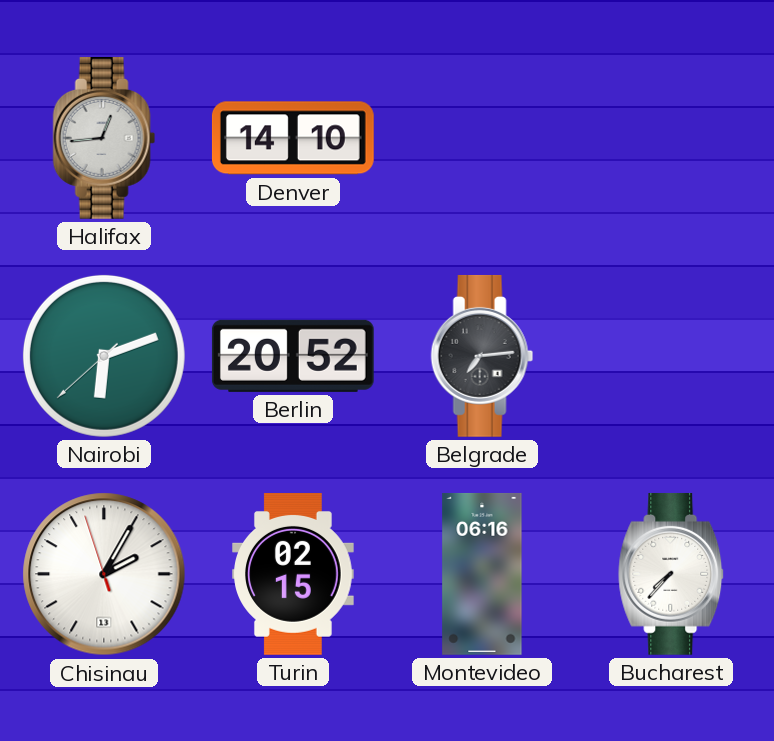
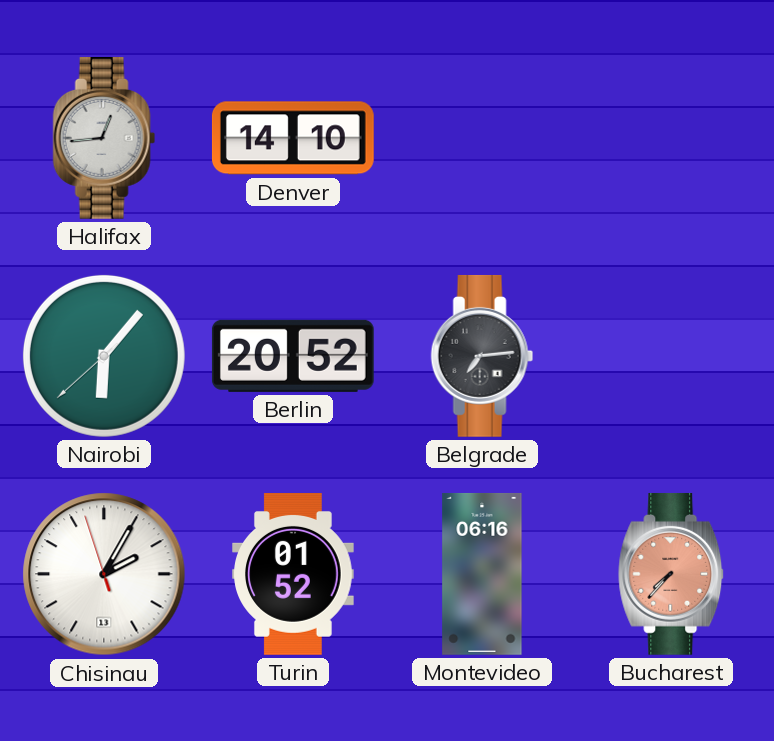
Nairobi: 6:11 -> 6:06 (104, 356)
Turin: 02:15 -> 01:52 (293, 575)
Bucharest dial: white -> salmon (672, 574)
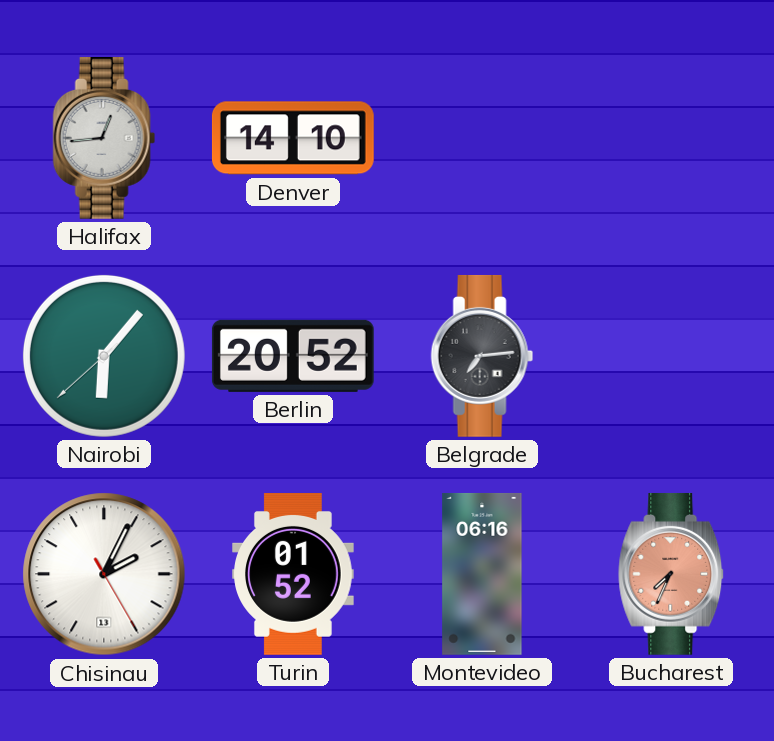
Chisinau: 2:04:57 -> 2:04:25 (104, 574)
Bucharest: 7:37 -> 7:34 (672, 574)
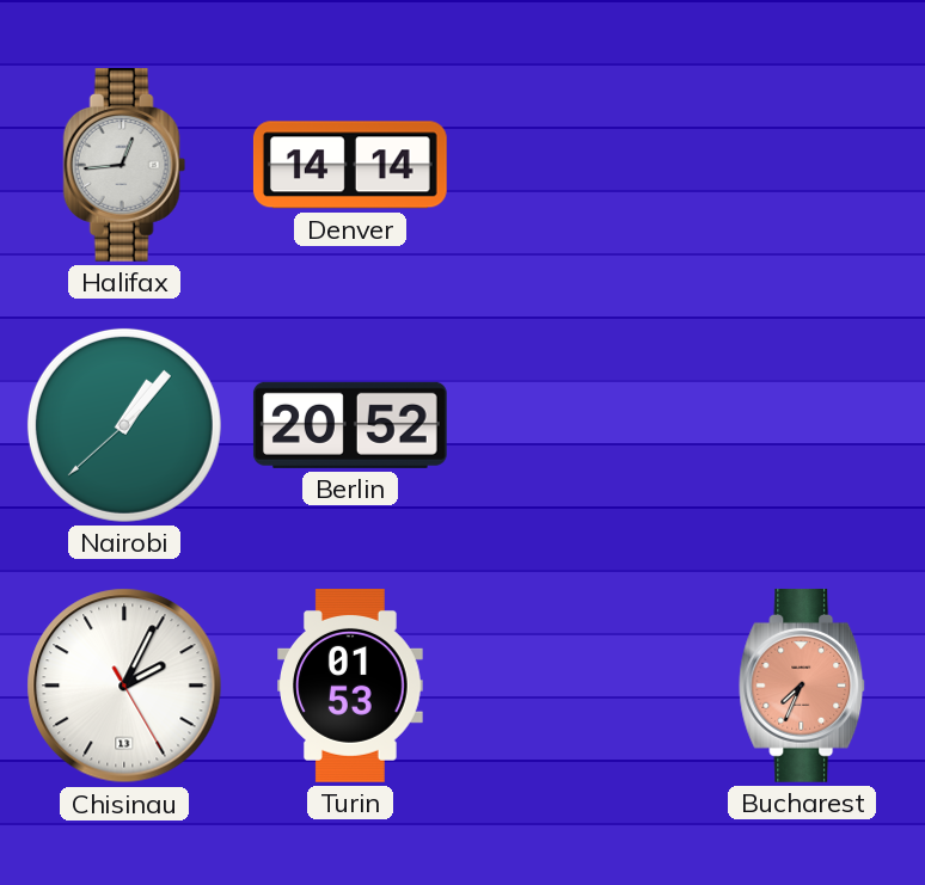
Denver: 14:10 -> 14:14 (350, 165)
Nairobi: 6:06 -> 1:06 (124, 425)
Belgrade: 7:14 -> none (482, 356)
Turin: 01:52 -> 01:53 (350, 687)
Montevideo: 06:16 -> none (482, 574)
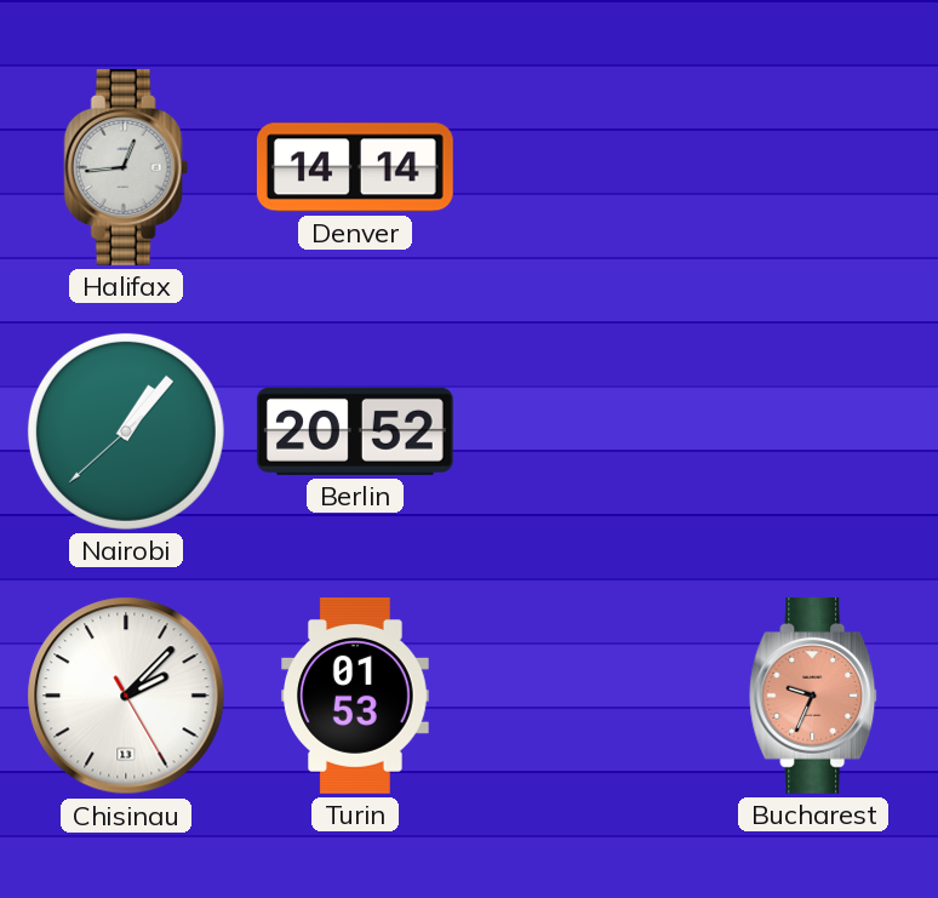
Chisinau: 2:04 -> 2:07 (126, 696)
Bucharest: 7:34 -> 9:34 (814, 696)
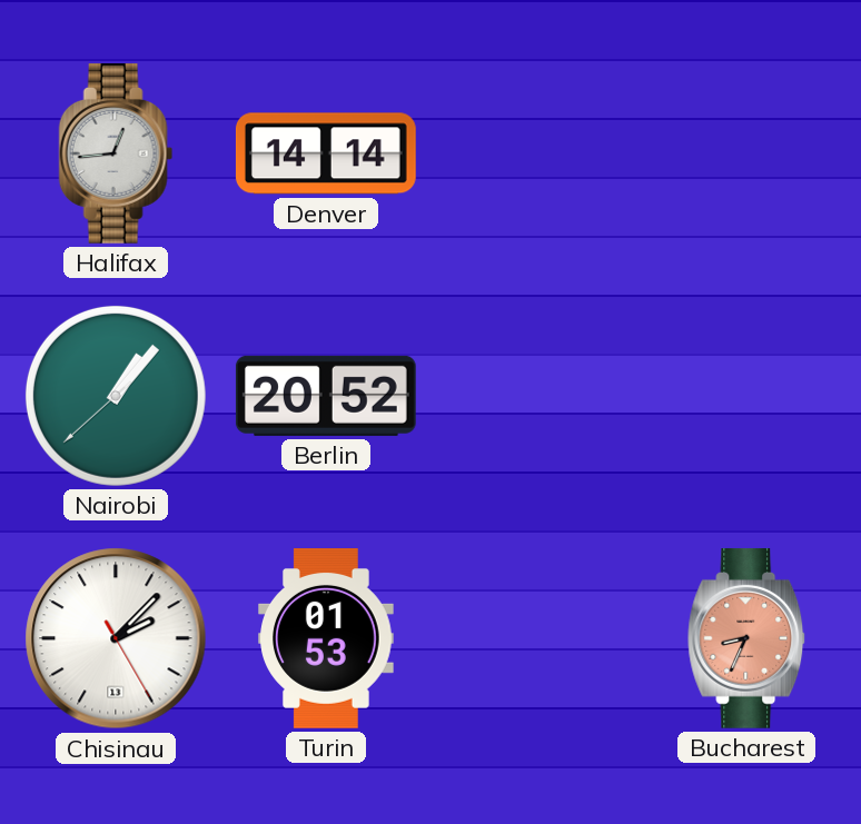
Bucharest: 9:34 -> 8:34 (748, 638)
